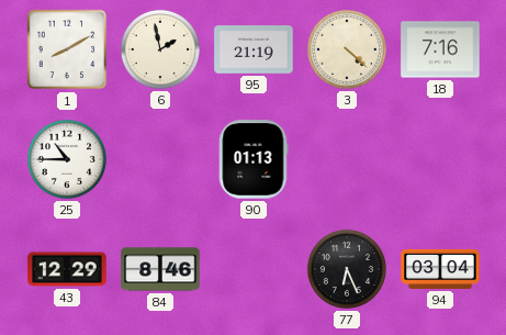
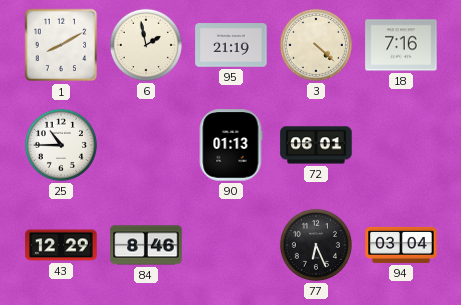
72: none -> 06:01 (316, 145)
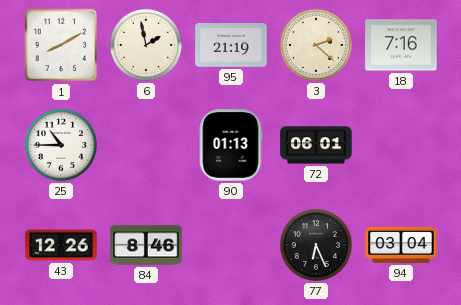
3: 4:22 -> 2:22 (316, 45)
43: 12:29 -> 12:26 (61, 245)
